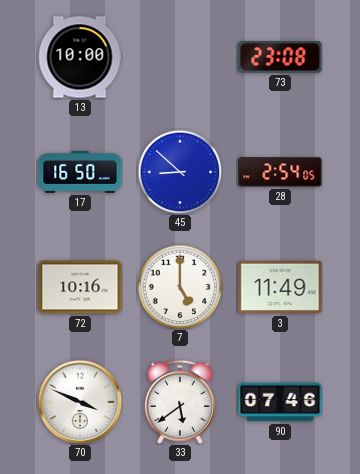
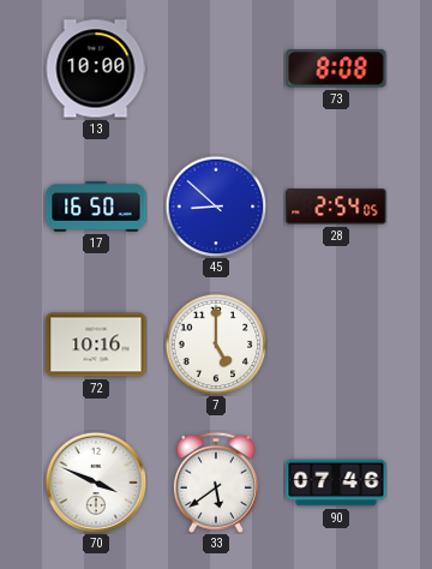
73: 23:08 -> 8:08 (336, 68)
3: 11:49 -> none (280, 287)
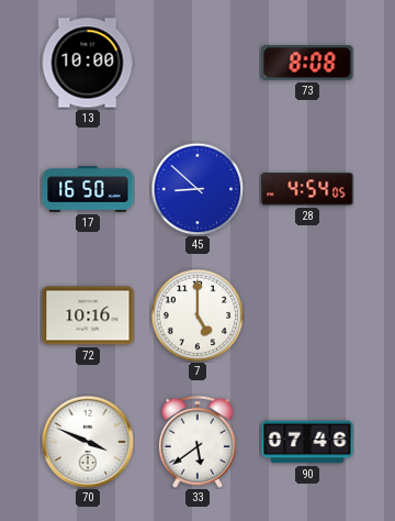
28: 2:54 -> 4:54 (307, 189)
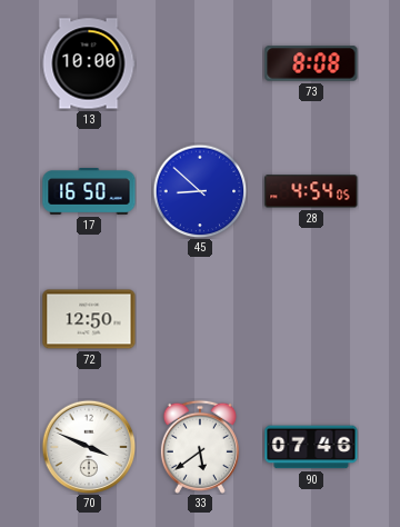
72: 10:16 -> 12:50 (89, 319)
7: 5:00 -> none (198, 315)
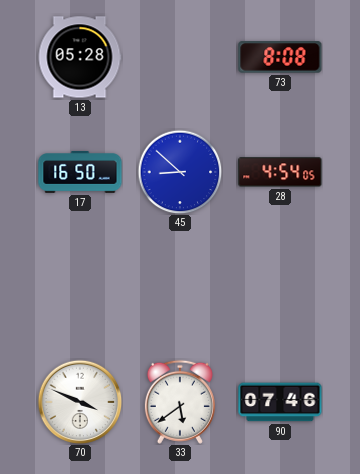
13: 10:00 -> 05:28 (80, 57)
72: 12:50 -> none (89, 319)
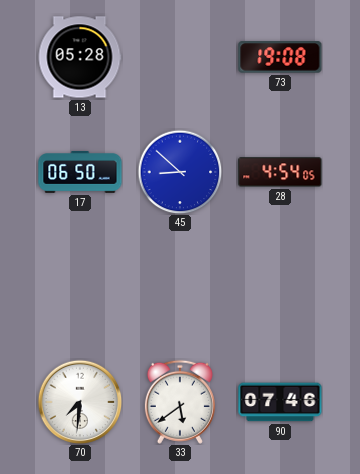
73: 8:08 -> 19:08 (280, 57)
17: 16:50 -> 06:50 (80, 173)
70: 3:49 -> 7:31 (80, 402)
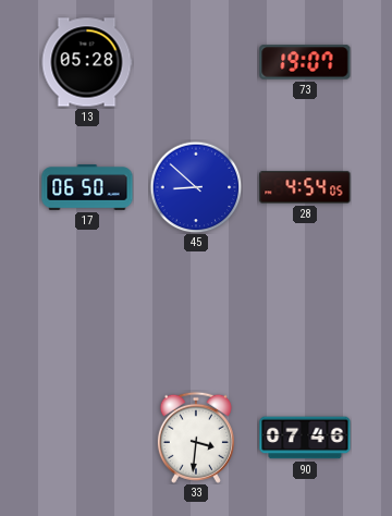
73: 19:08 -> 19:07 (305, 62)
70: 7:31 -> none (80, 402)
33: 5:39 -> 3:31 (196, 438)
